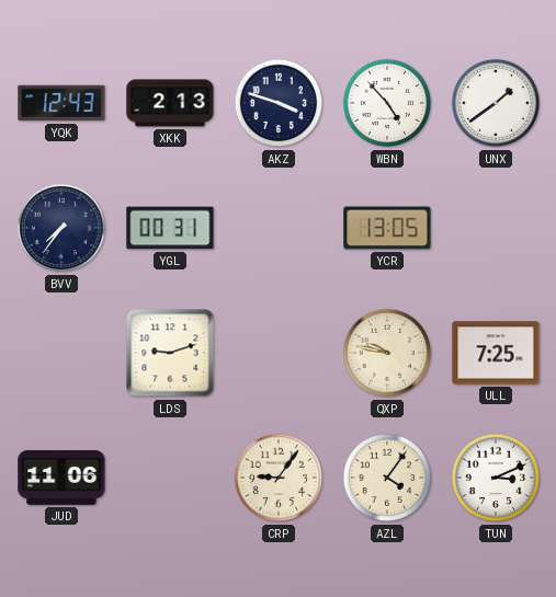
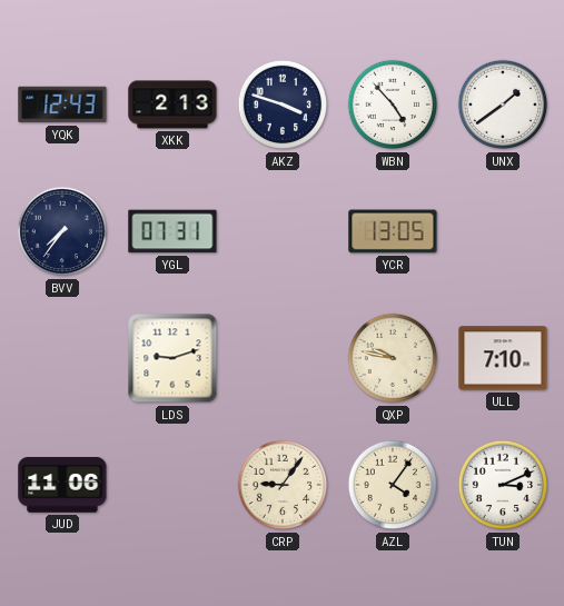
YGL: 00:31 -> 07:31 (172, 231)
ULL: 7:25 -> 7:10 (503, 358)
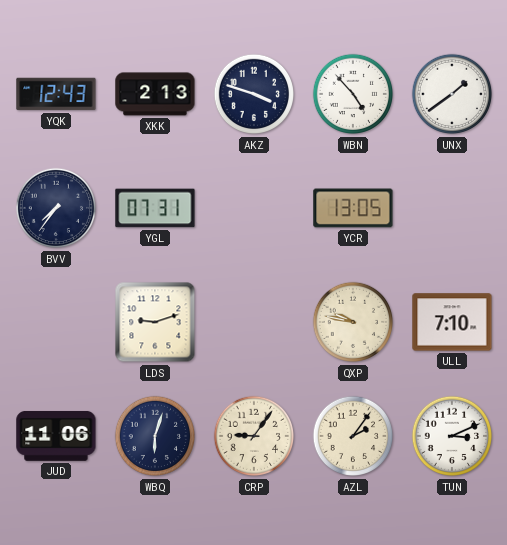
WBQ: none -> 6:03 (155, 436)
AZL: 4:06 -> 2:06 (353, 436)
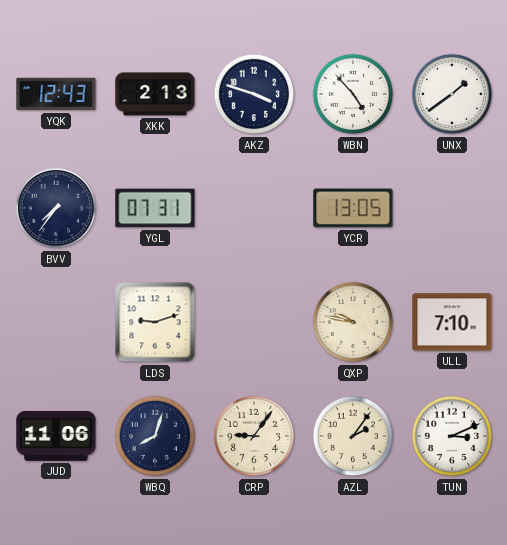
WBQ: 6:03 -> 8:03 (155, 436)
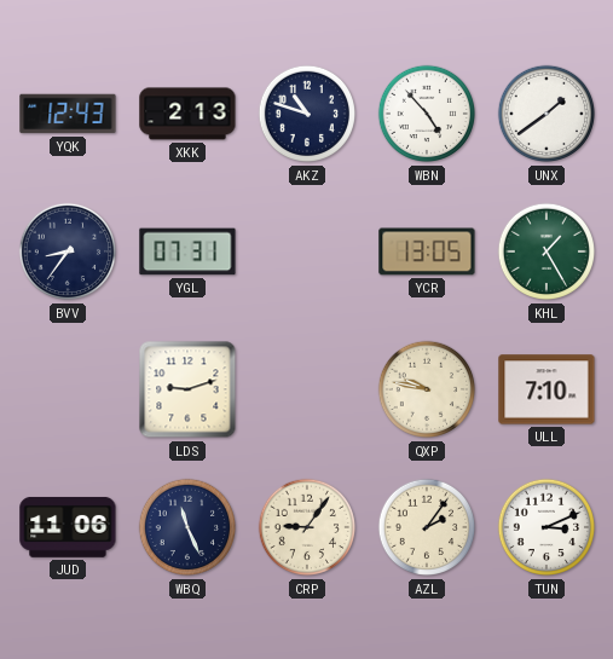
AKZ: 3:48 -> 10:48 (307, 114)
BVV: 7:36 -> 8:36 (68, 252)
KHL: none -> 1:25 (547, 252)
WBQ: 8:03 -> 11:26 (187, 527)
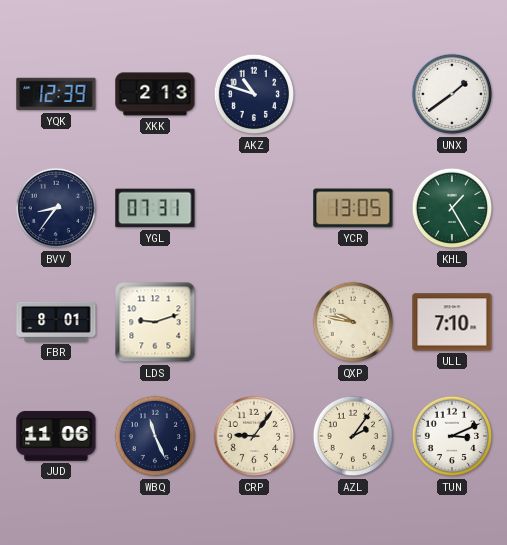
YQK: 12:43 -> 12:39 (56, 94)
WBN: 4:53 -> none (427, 114)
FBR: none -> 8:01 (56, 322)
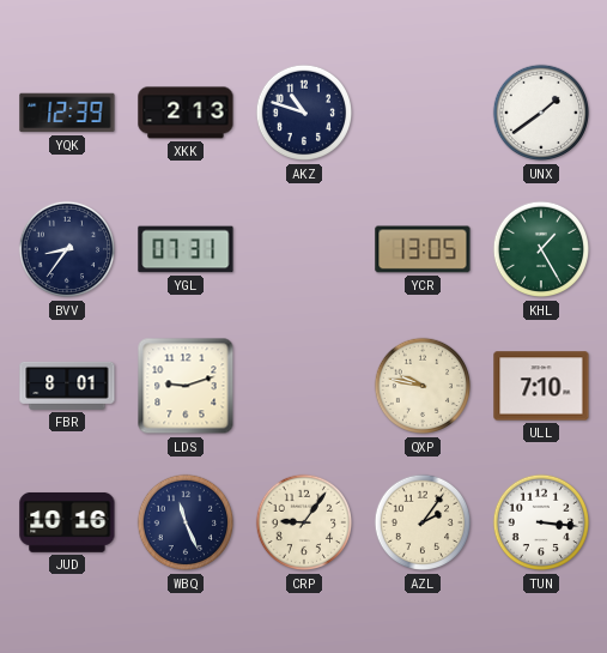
JUD: 11:06 -> 10:16 (67, 522)
TUN: 3:11 -> 3:16 (541, 522)
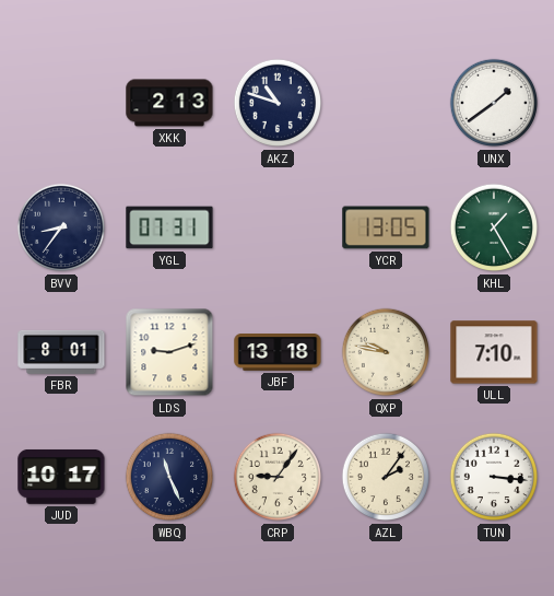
YQK: 12:39 -> none (67, 113)
JBF: none -> 13:18 (278, 353)
JUD: 10:16 -> 10:17 (61, 477)
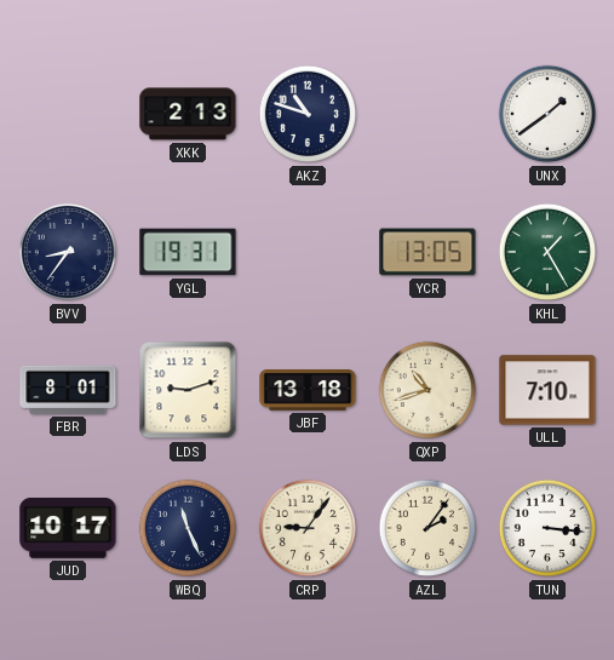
YGL: 07:31 -> 19:31 (188, 252)
QXP: 9:47 -> 10:42 (427, 390)
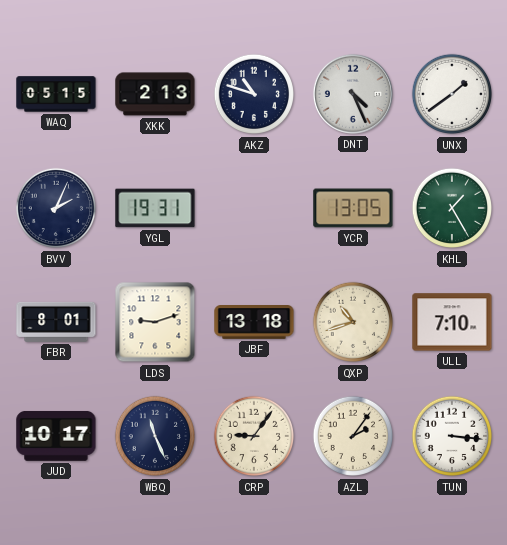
WAQ: none -> 05:15 (56, 94)
DNT: none -> 4:26 (353, 94)
BVV: 8:36 -> 2:04 (56, 208)
